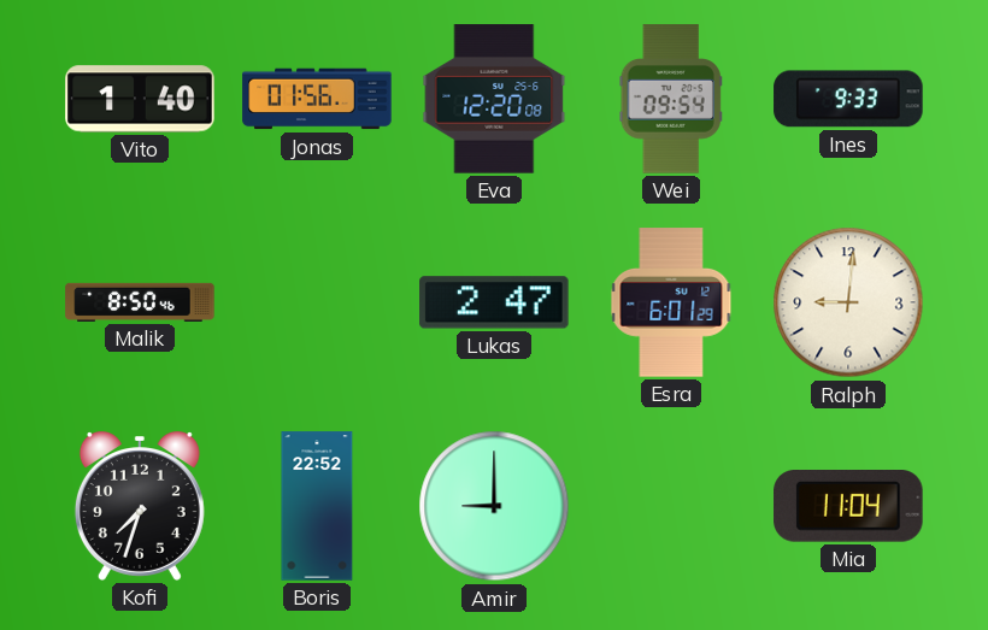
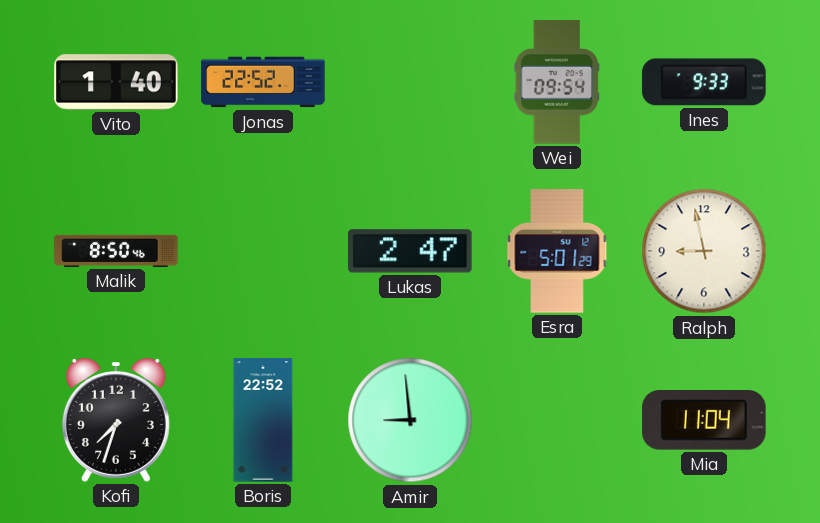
Jonas: 01:56 -> 22:52 (263, 82)
Eva: 12:20 -> none (494, 99)
Esra: 6:01 -> 5:01 (557, 251)
Ralph: 9:01 -> 8:58 (704, 251)
Amir: 9:00 -> 8:59 (410, 420)
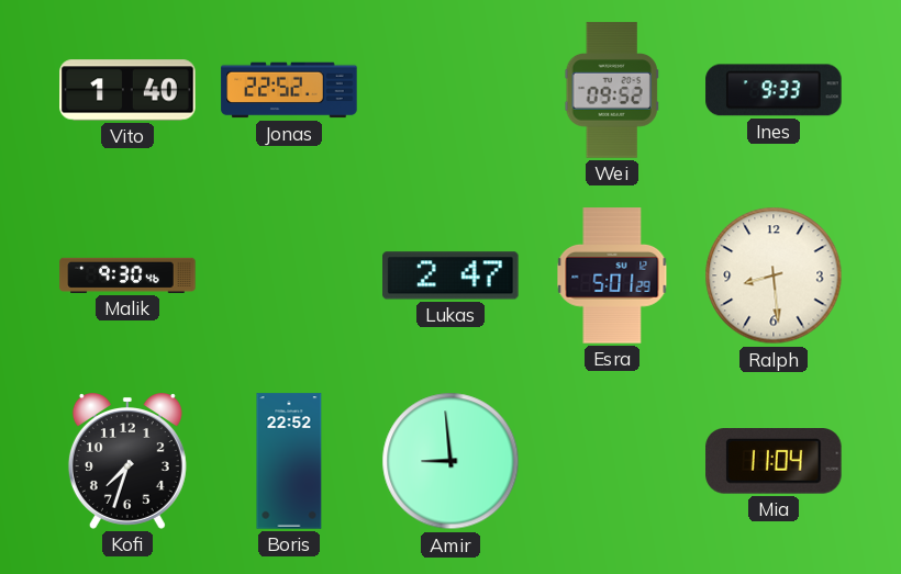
Wei: 09:54 -> 09:52 (612, 90)
Malik: 8:50 -> 9:30 (127, 275)
Ralph: 8:58 -> 8:29 (774, 275)
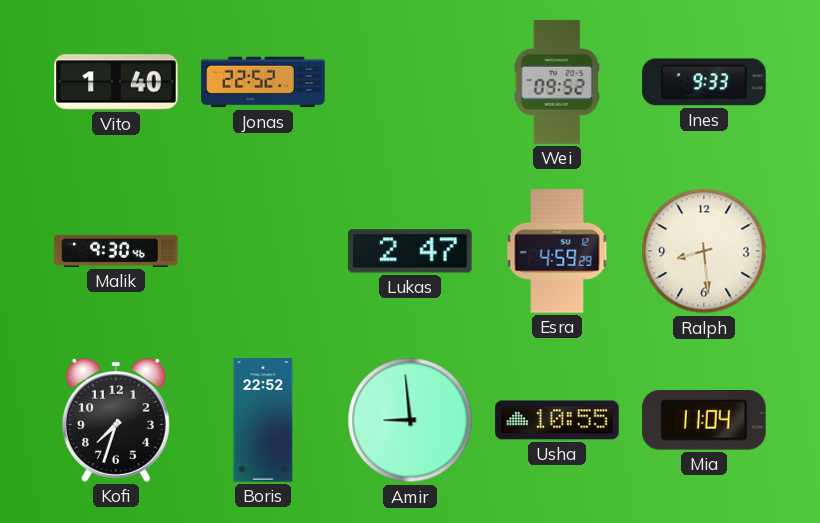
Esra: 5:01 -> 4:59 (557, 251)
Usha: none -> 10:55 (557, 420)
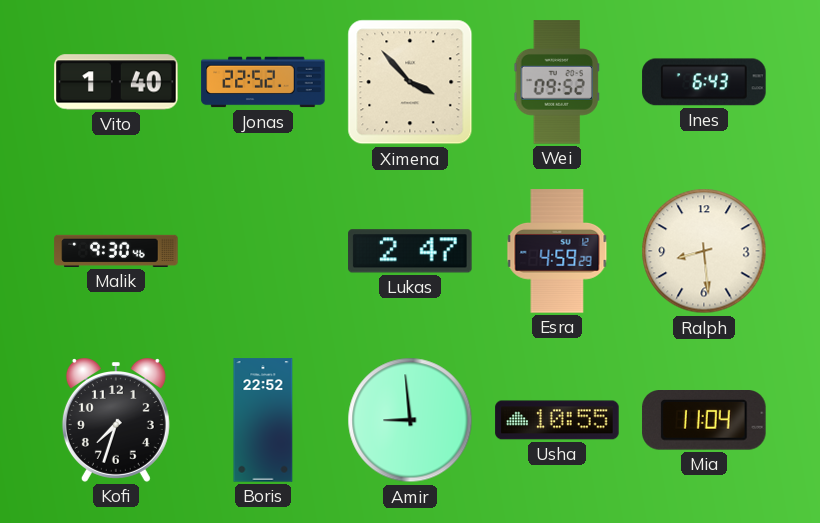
Ximena: none -> 3:53 (410, 82)
Ines: 9:33 -> 6:43 (704, 82)
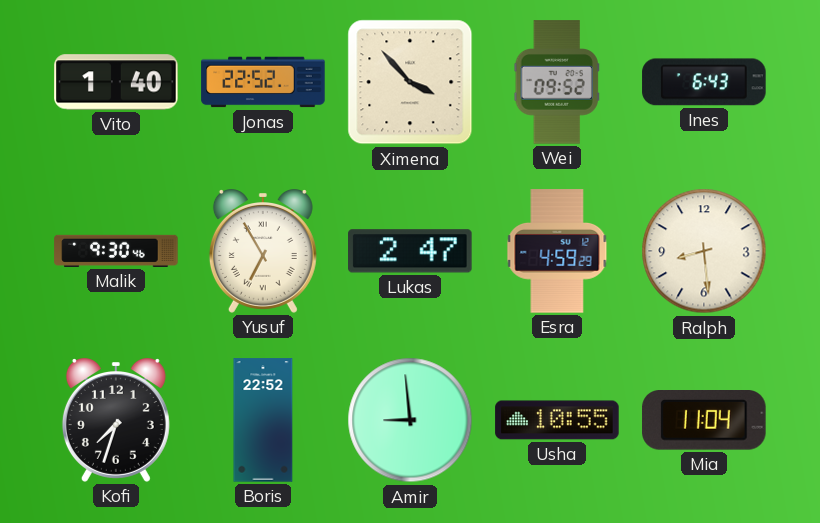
Yusuf: none -> 6:55 (263, 252)
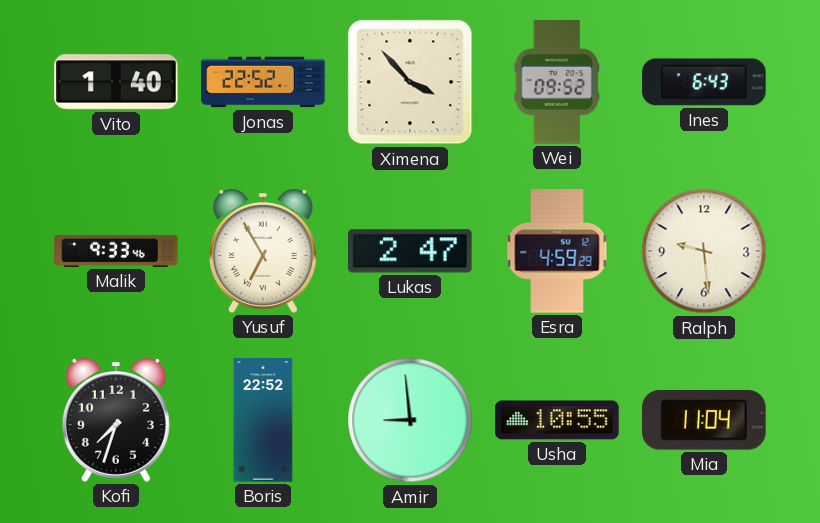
Malik: 9:30 -> 9:33 (116, 251)
Ralph: 8:29 -> 9:29 (704, 251)
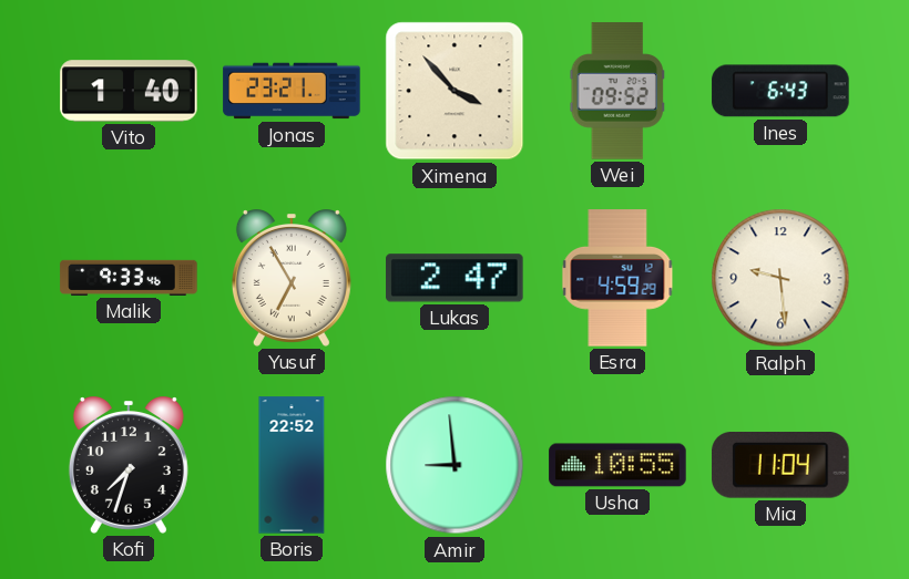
Jonas: 22:52 -> 23:21 (292, 91)
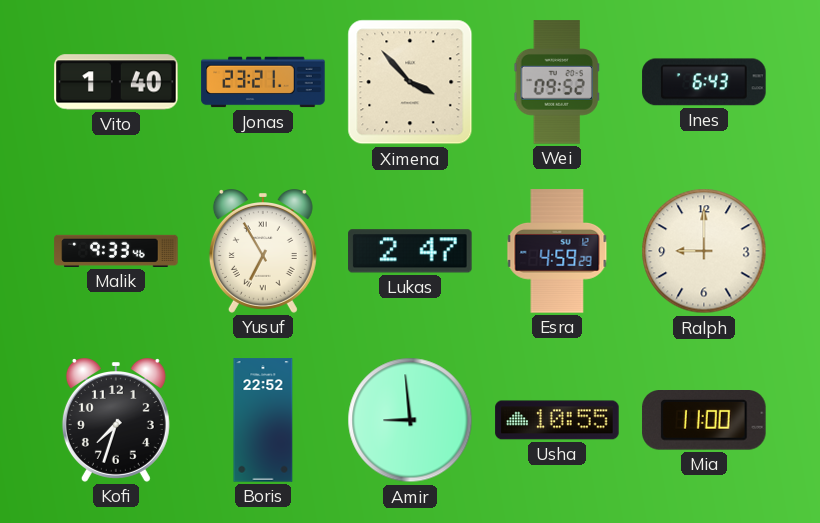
Ralph: 9:29 -> 9:00 (704, 251)
Mia: 11:04 -> 11:00 (704, 421)
